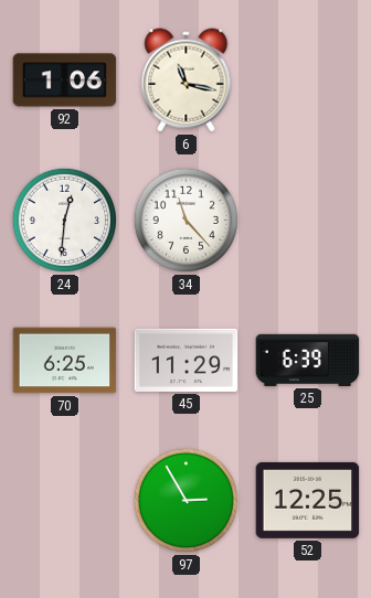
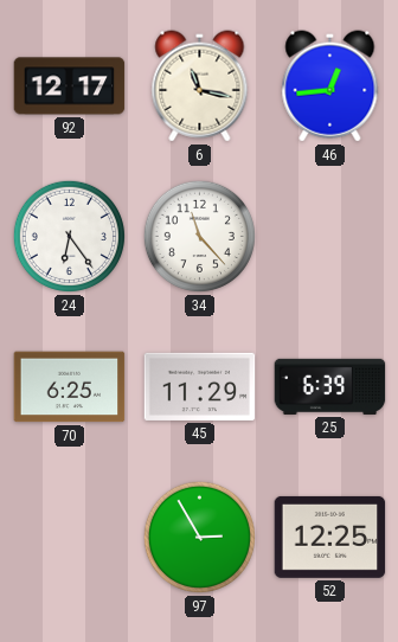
92: 1:06 -> 12:17 (70, 86)
46: none -> 12:44 (330, 86)
24: 12:31 -> 6:24 (69, 236)
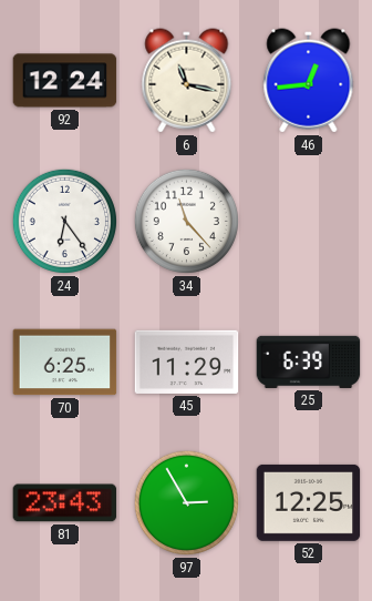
92: 12:17 -> 12:24 (65, 81)
81: none -> 23:43 (65, 503)
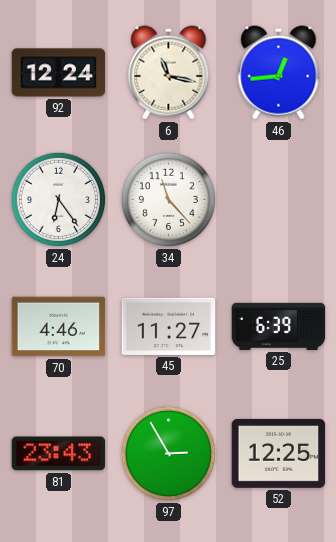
70: 6:25 -> 4:46 (59, 327)
45: 11:29 -> 11:27 (169, 326)
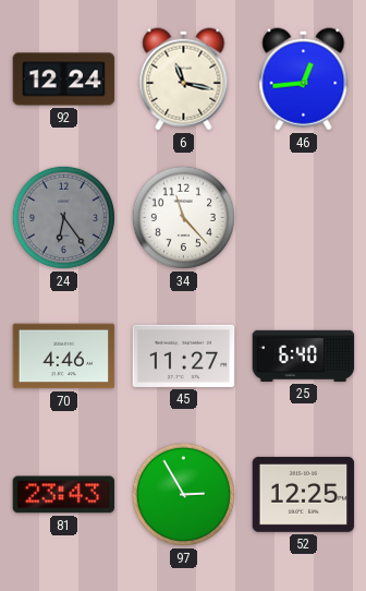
24 dial: white -> grey (63, 217)
25: 6:39 -> 6:40 (304, 355)
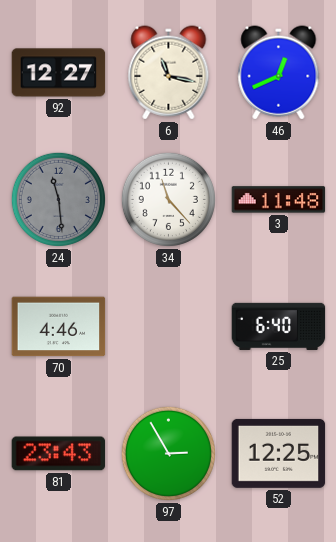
92: 12:24 -> 12:27 (59, 73)
46: 12:44 -> 12:41 (279, 73)
24: 6:24 -> 11:29 (58, 199)
3: none -> 11:48 (279, 200)
45: 11:27 -> none (184, 355)
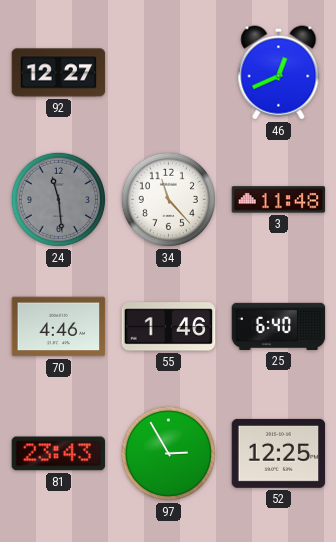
6: 11:17 -> none (169, 73)
55: none -> 1:46 (169, 327)
